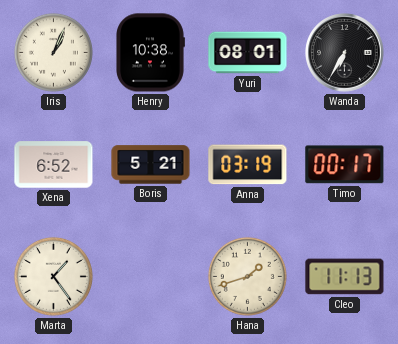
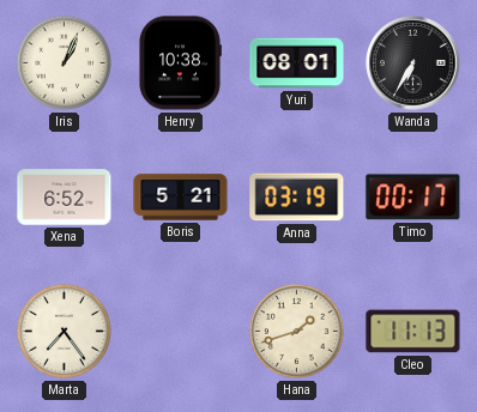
Marta: 1:24 -> 7:24 (64, 331)
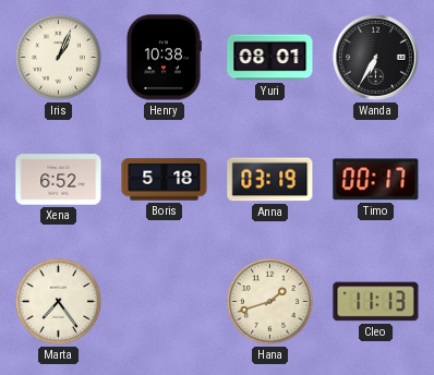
Boris: 5:21 -> 5:18 (165, 180)
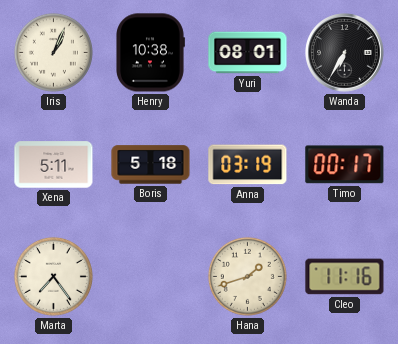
Xena: 6:52 -> 5:11 (54, 165)
Cleo: 11:13 -> 11:16 (345, 277)
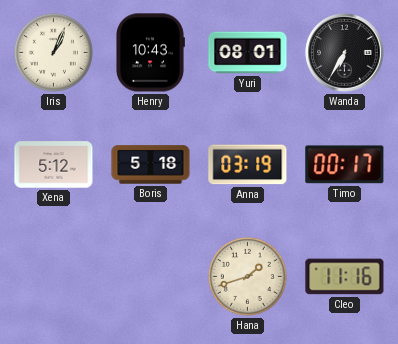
Henry: 10:38 -> 10:43 (151, 53)
Xena: 5:11 -> 5:12 (54, 165)
Marta: 7:24 -> none (53, 276)
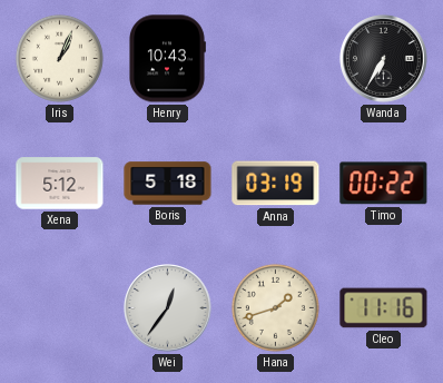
Yuri: 08:01 -> none (248, 53)
Timo: 00:17 -> 00:22 (384, 184)
Wei: none -> 12:36 (168, 308)
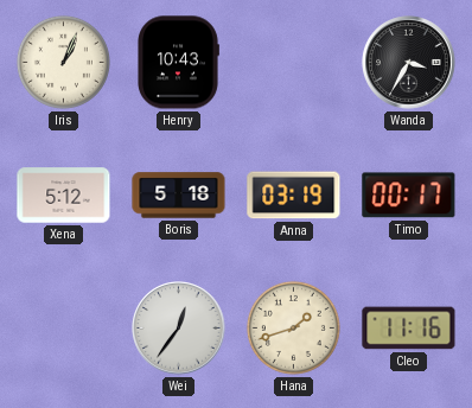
Wanda: 6:35 -> 3:35 (409, 63)
Timo: 00:22 -> 00:17 (409, 196)
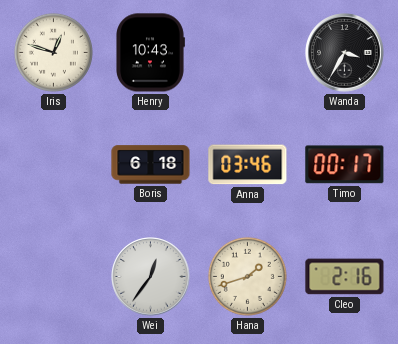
Iris: 1:04 -> 12:48 (53, 52)
Xena: 5:12 -> none (64, 196)
Boris: 5:18 -> 6:18 (151, 165)
Anna: 03:19 -> 03:46 (248, 165)
Cleo: 11:16 -> 2:16 (345, 277)
